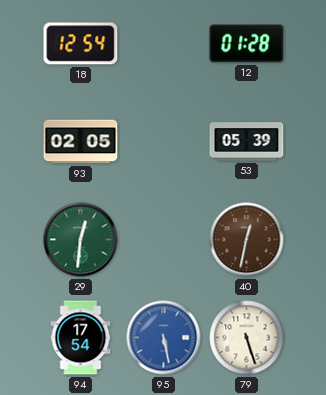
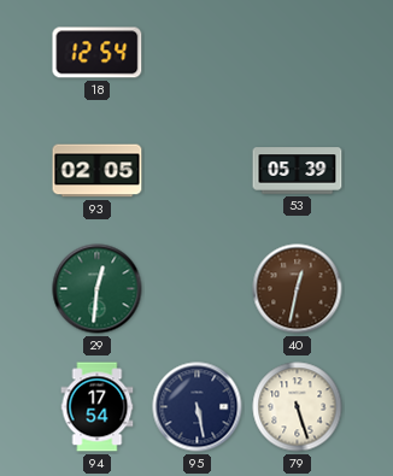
12: 01:28 -> none (247, 44)
95 dial: blue -> navy (198, 407)
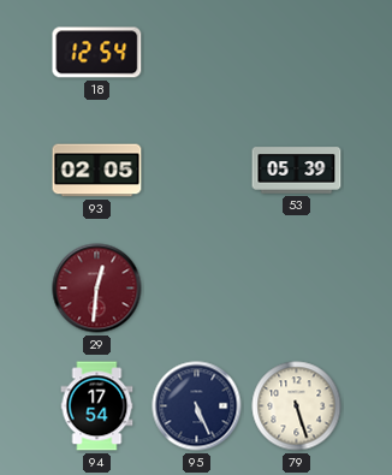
29 dial: green -> burgundy (97, 289)
40: 12:32 -> none (298, 289)
95: 5:28 -> 5:26 (197, 406)
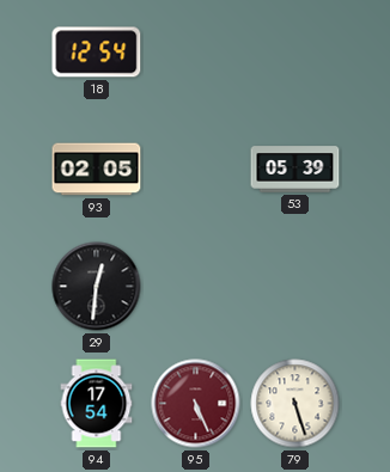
29 dial: burgundy -> black (97, 287)
95 dial: navy -> burgundy (196, 404)
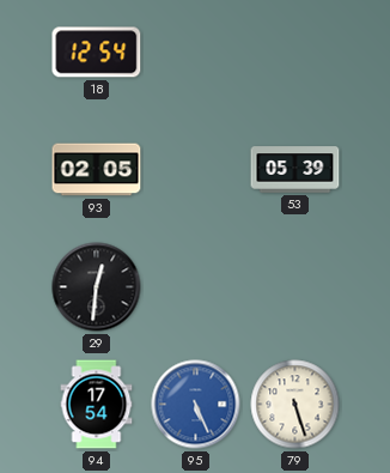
95 dial: burgundy -> blue (196, 405)
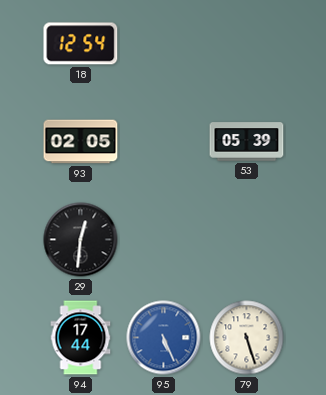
94: 17:54 -> 17:44 (81, 338)
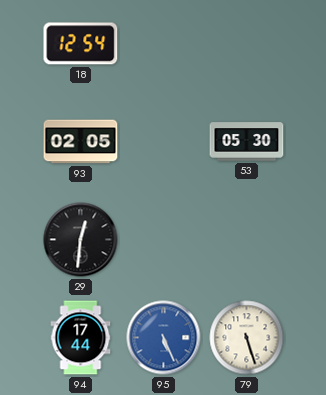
53: 05:39 -> 05:30 (247, 142)
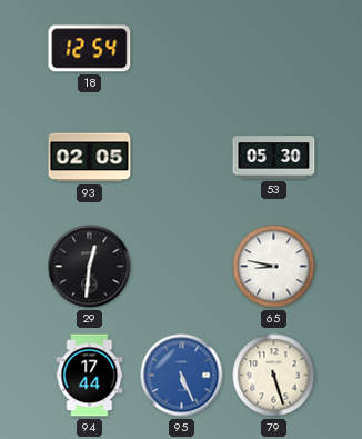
65: none -> 8:47 (274, 267)
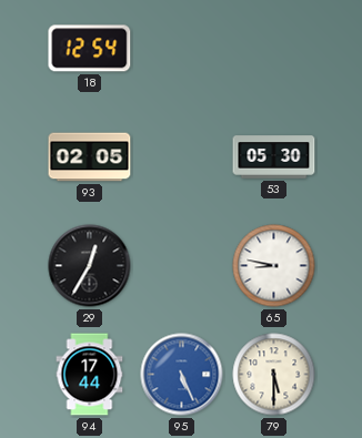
29: 12:31 -> 12:35 (90, 266)
79: 5:27 -> 5:30 (274, 375)
